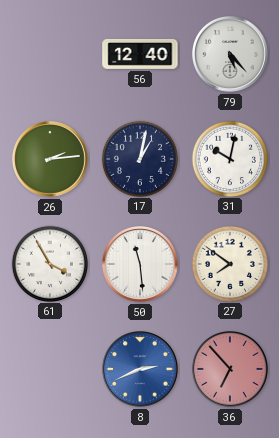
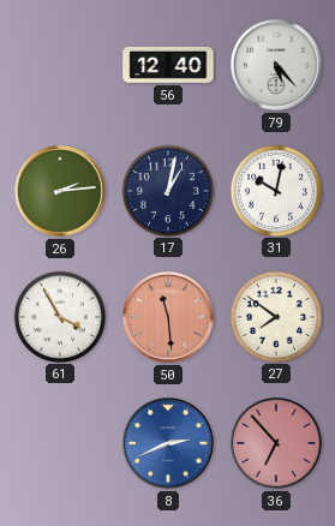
50 dial: white -> salmon (169, 318)
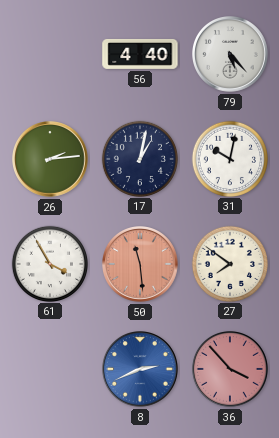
56: 12:40 -> 4:40 (140, 54)
36: 6:53 -> 3:53 (231, 370)
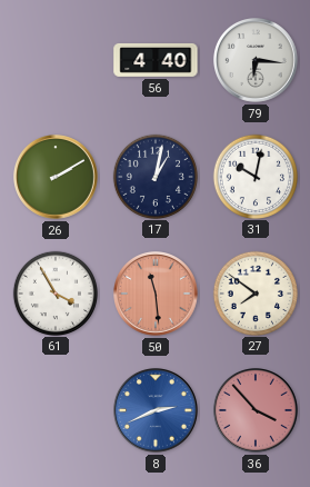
79: 5:23 -> 6:16 (257, 61)
26: 2:14 -> 2:10 (57, 178)
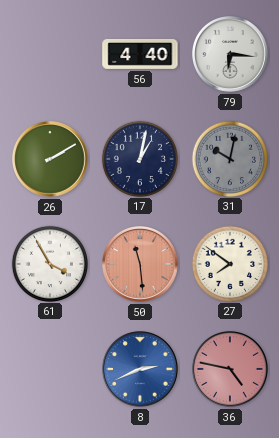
31 dial: white -> grey (229, 158)
36: 3:53 -> 4:47 (231, 370)
